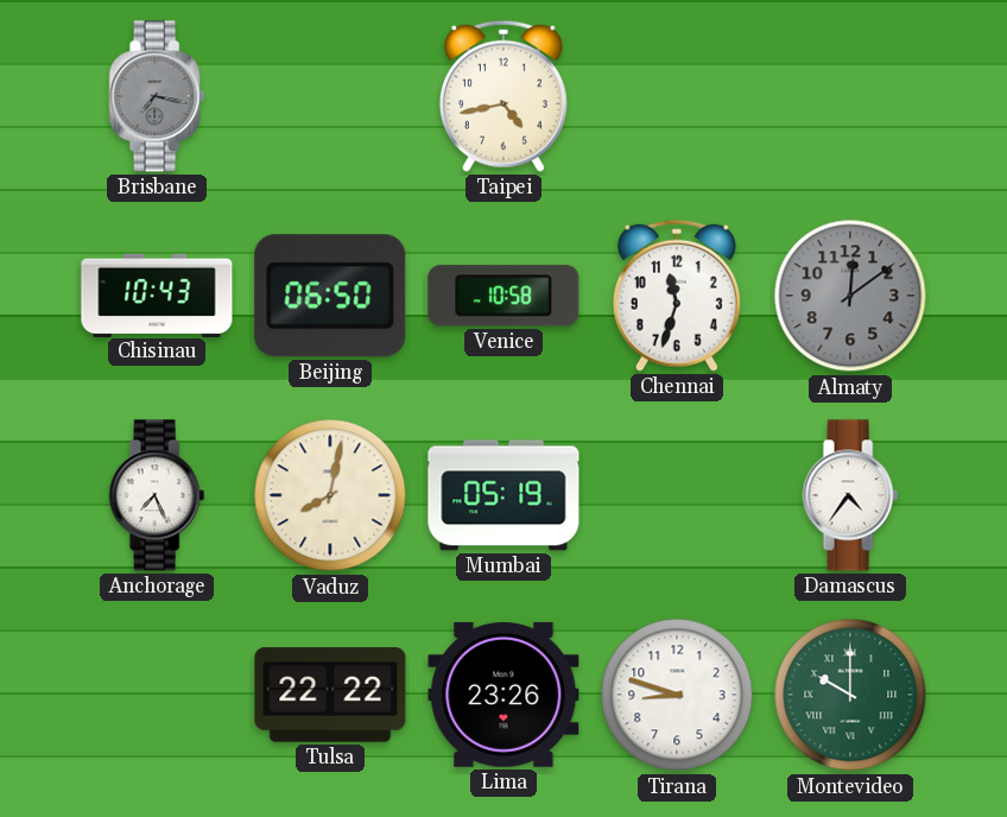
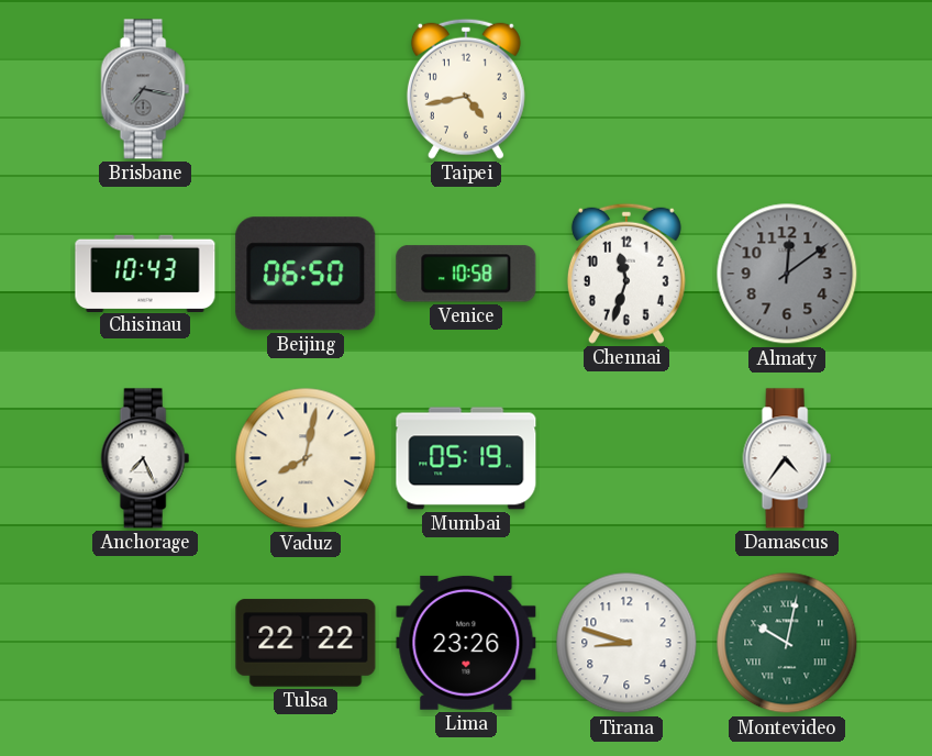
Montevideo: 10:00 -> 10:02 (787, 643)
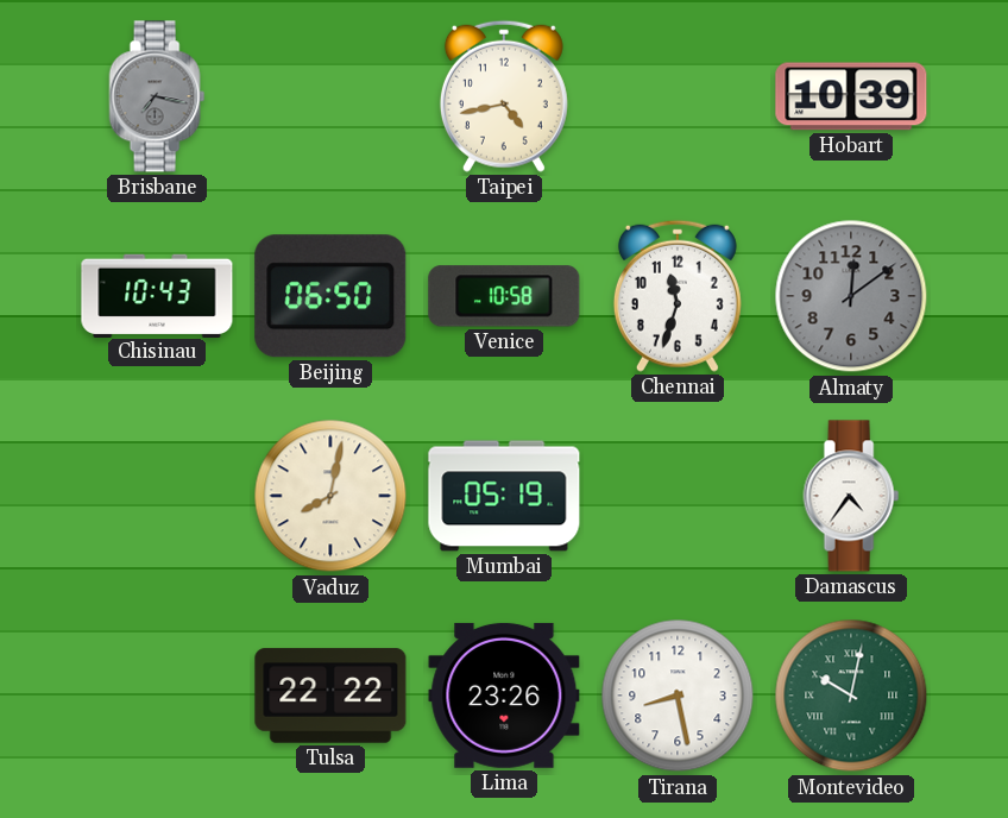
Hobart: none -> 10:39 (851, 96)
Anchorage: 7:26 -> none (145, 458)
Tirana: 8:48 -> 8:28 (678, 696)
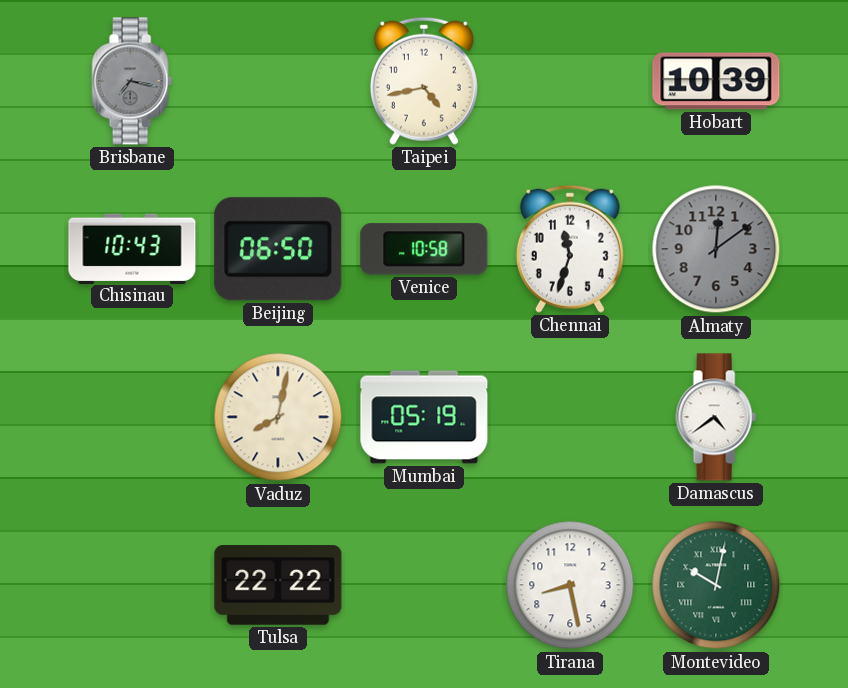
Damascus: 4:36 -> 4:39 (716, 417)
Lima: 23:26 -> none (504, 696)
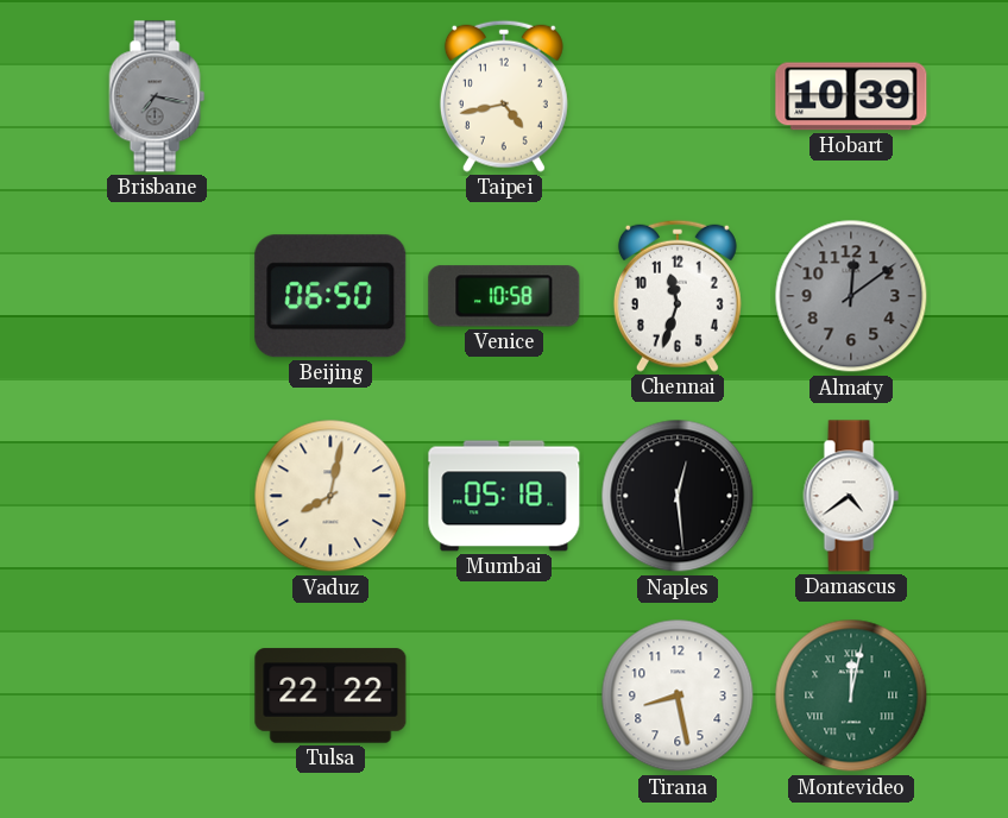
Chisinau: 10:43 -> none (132, 248)
Mumbai: 05:19 -> 05:18 (504, 496)
Naples: none -> 12:29 (678, 496)
Montevideo: 10:02 -> 12:02 (851, 696)
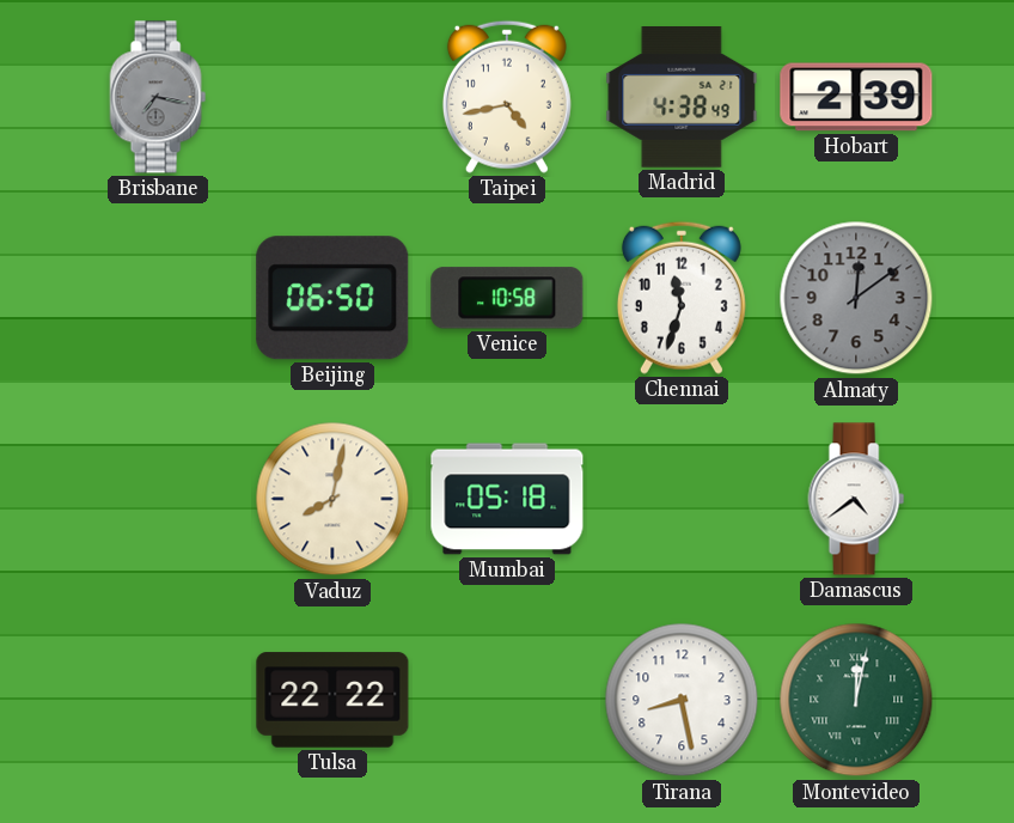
Madrid: none -> 4:38 (682, 98)
Hobart: 10:39 -> 2:39 (856, 97)
Naples: 12:29 -> none (678, 496)
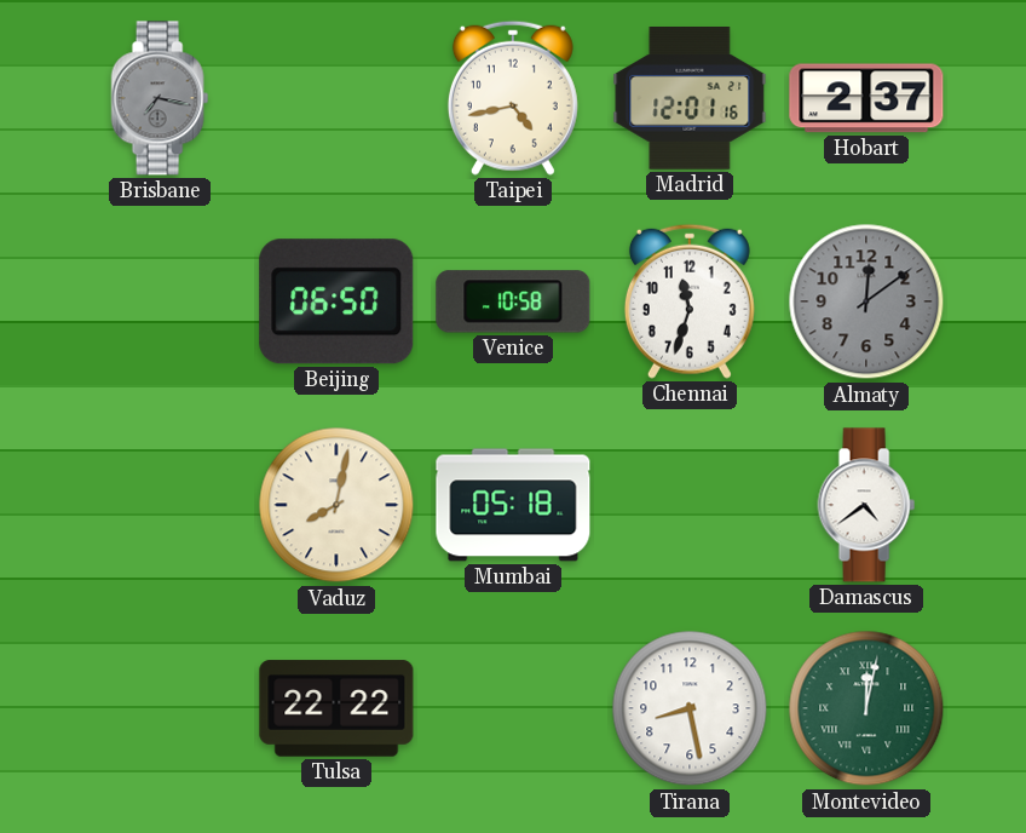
Madrid: 4:38 -> 12:01 (690, 99)
Hobart: 2:39 -> 2:37 (866, 98)
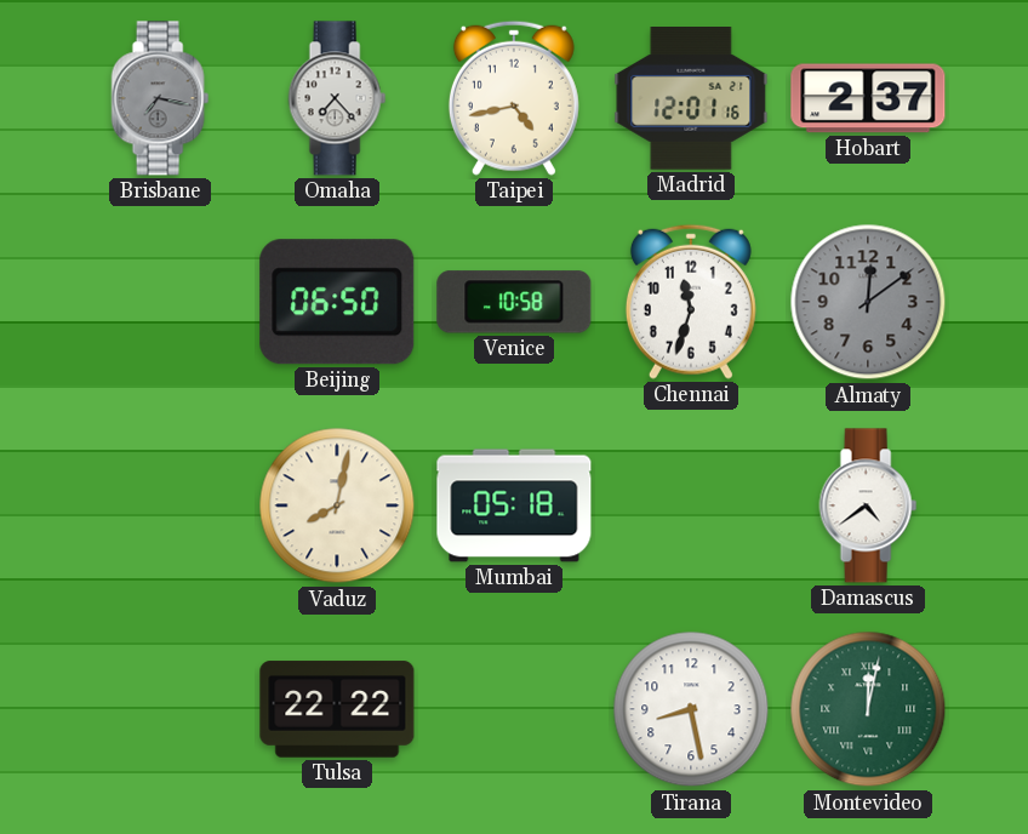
Omaha: none -> 7:23 (337, 98)
